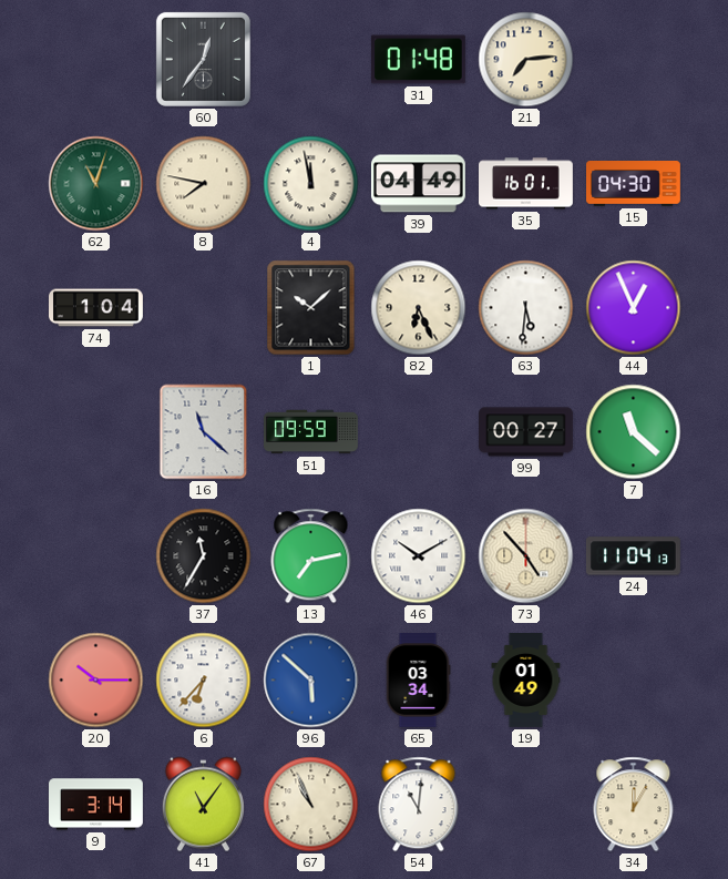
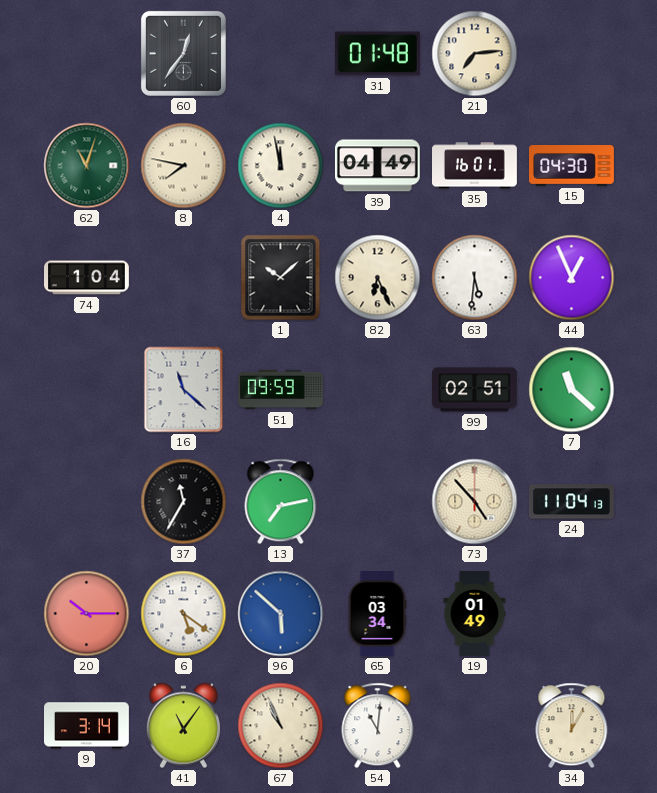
99: 00:27 -> 02:51 (475, 390)
46: 10:10 -> none (419, 556)
6: 6:37 -> 5:21 (184, 614)
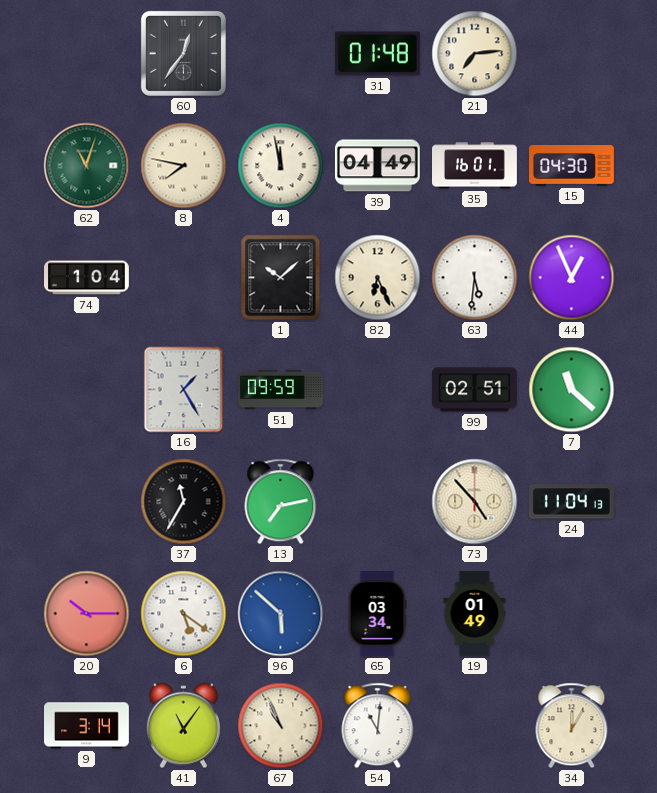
16: 11:22 -> 1:25 (184, 390)
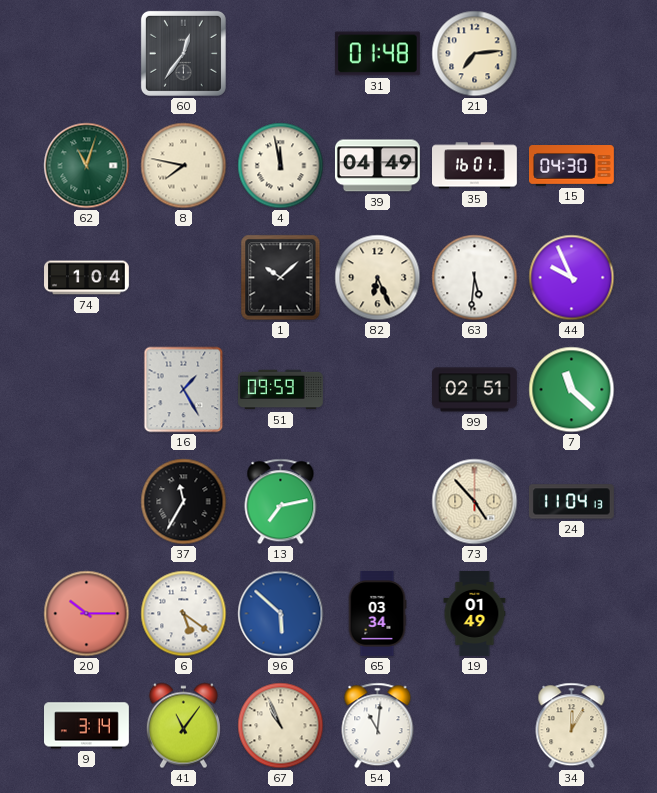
44: 12:56 -> 9:56 (572, 278)
